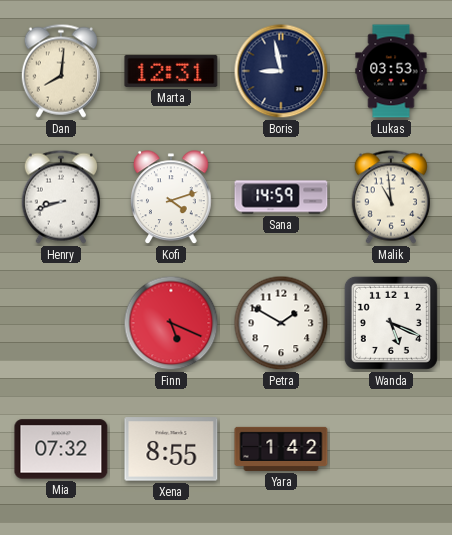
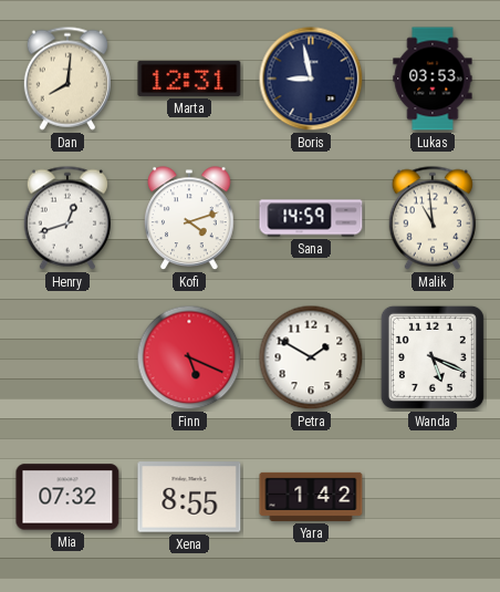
Henry: 8:42 -> 12:42 (67, 218)
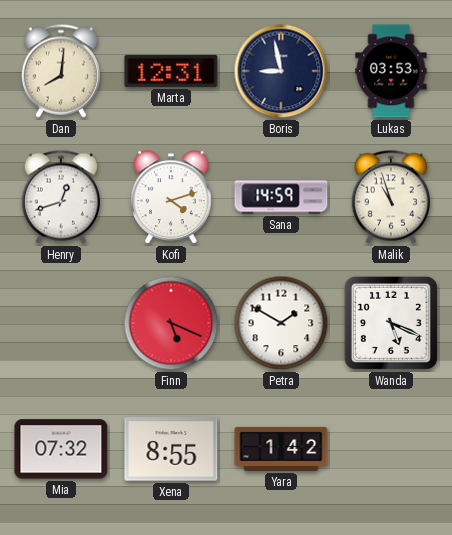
Malik: 10:59 -> 10:57 (391, 197)
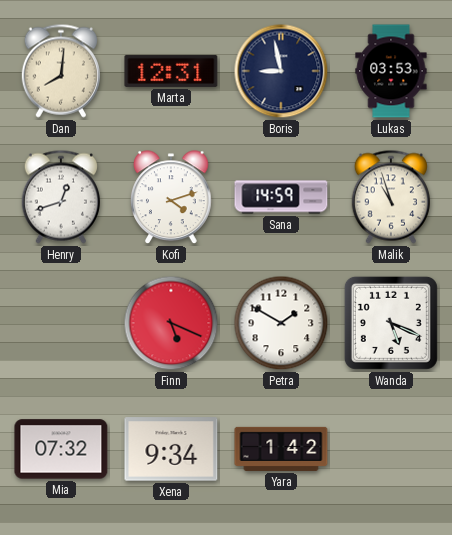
Xena: 8:55 -> 9:34 (171, 449)
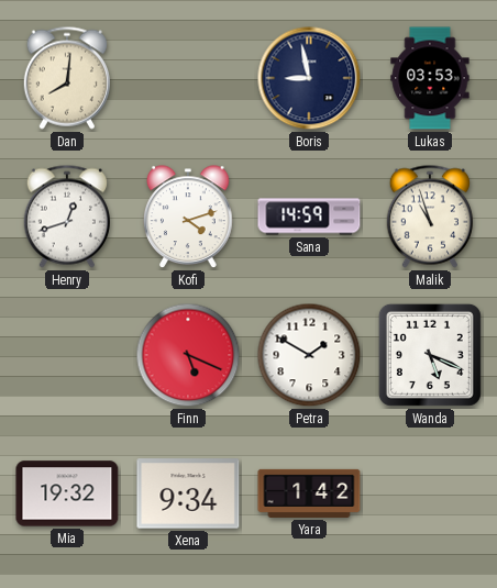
Marta: 12:31 -> none (171, 71)
Mia: 07:32 -> 19:32 (67, 493)
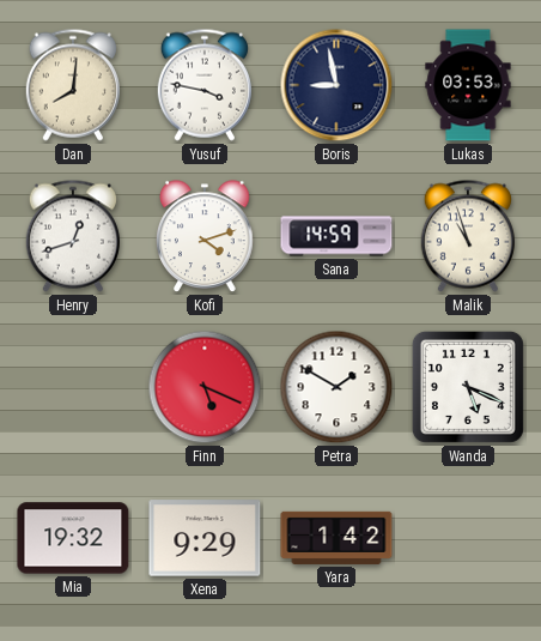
Yusuf: none -> 3:47 (205, 85)
Xena: 9:34 -> 9:29 (205, 538)
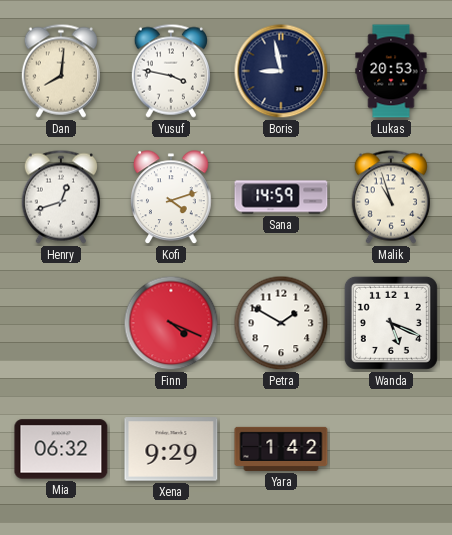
Lukas: 03:53 -> 20:53 (391, 71)
Finn: 5:19 -> 4:19 (171, 323)
Mia: 19:32 -> 06:32 (61, 449)
